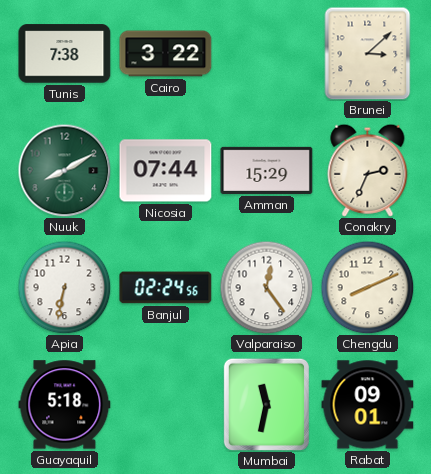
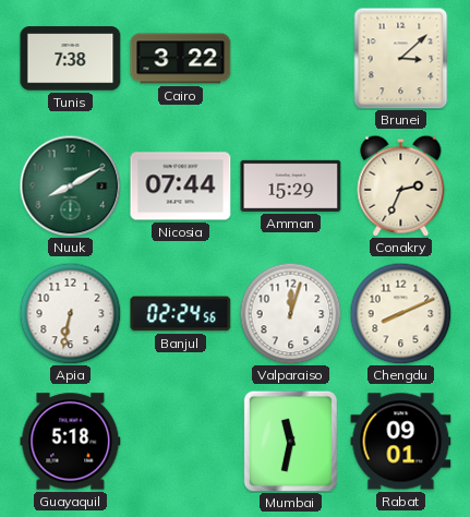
Valparaiso: 12:24 -> 12:03 (290, 313)
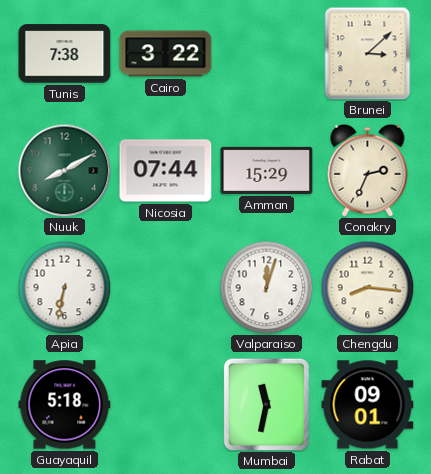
Banjul: 02:24 -> none (181, 314)
Chengdu: 8:11 -> 8:16 (367, 287)
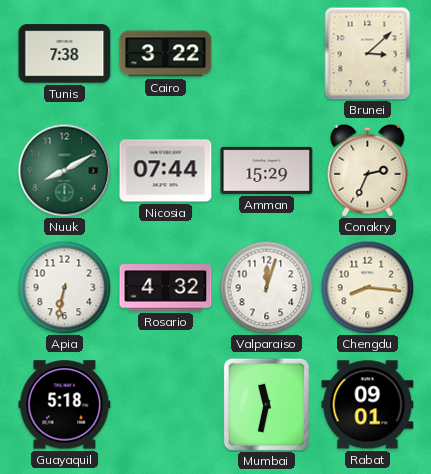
Rosario: none -> 4:32 (166, 288)
